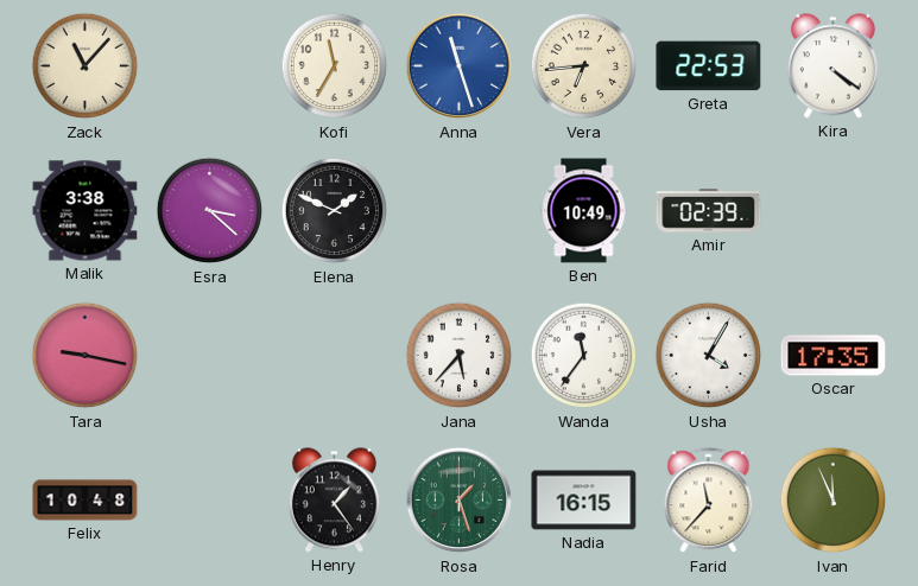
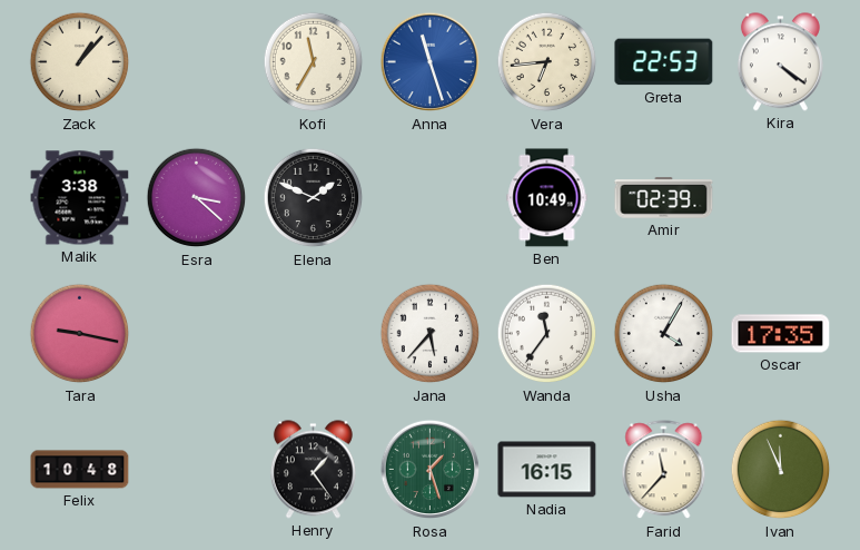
Zack: 11:07 -> 1:07 (80, 62)
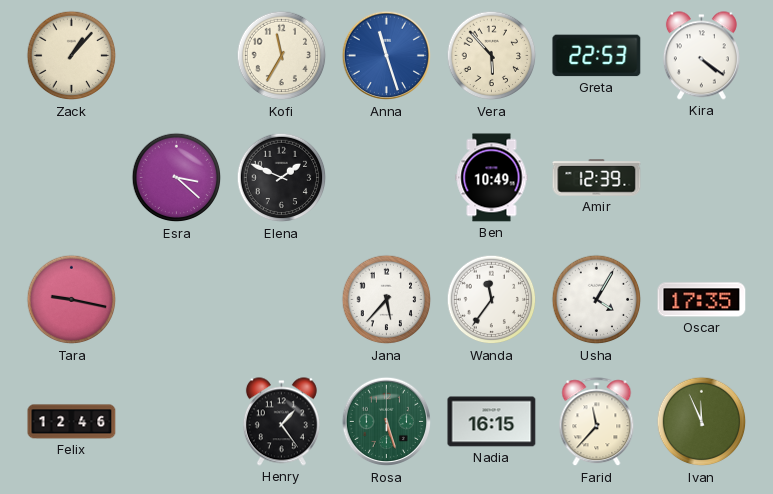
Vera: 6:44 -> 5:53 (492, 56)
Malik: 3:38 -> none (80, 198)
Amir: 02:39 -> 12:39 (597, 178)
Felix: 10:48 -> 12:46 (72, 422)
Rosa: 1:27 -> 5:27 (387, 422)
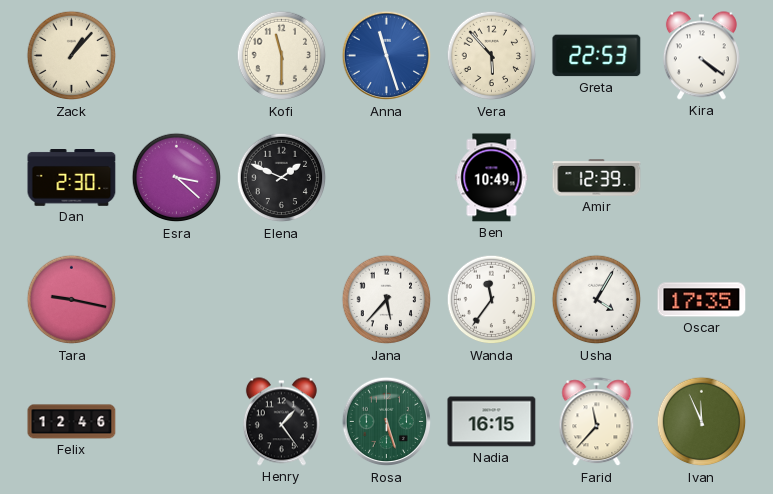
Kofi: 11:35 -> 11:30 (282, 56)
Dan: none -> 2:30 (72, 178)
